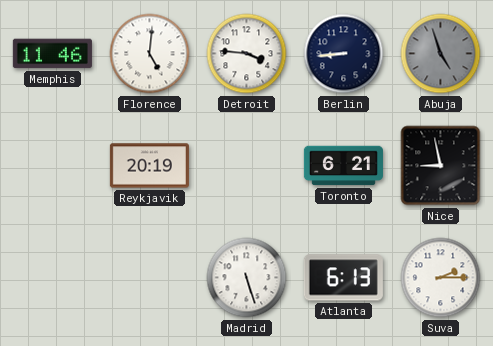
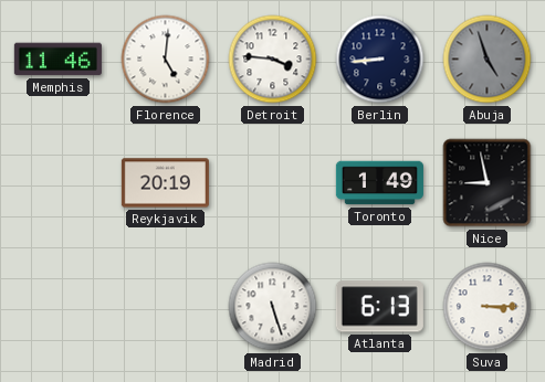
Toronto: 6:21 -> 1:49 (379, 183)
Suva: 2:15 -> 3:15 (488, 307)
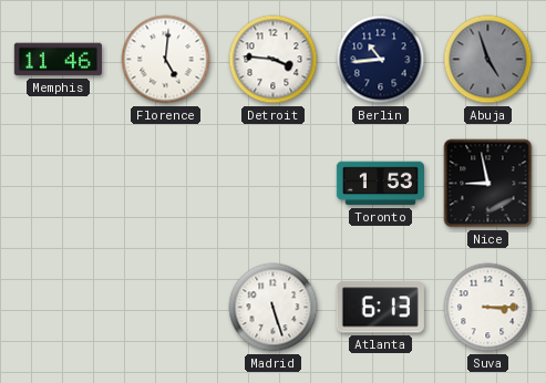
Berlin: 8:44 -> 10:44 (381, 60)
Reykjavik: 20:19 -> none (165, 183)
Toronto: 1:49 -> 1:53 (380, 184)
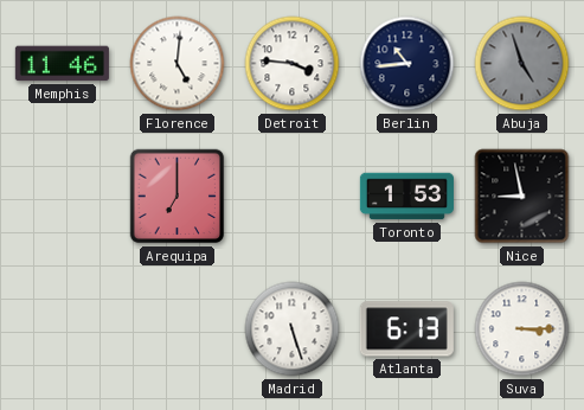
Arequipa: none -> 7:00 (178, 197)
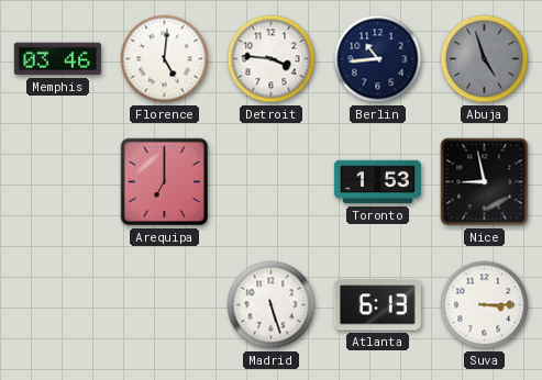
Memphis: 11:46 -> 03:46 (57, 59)
